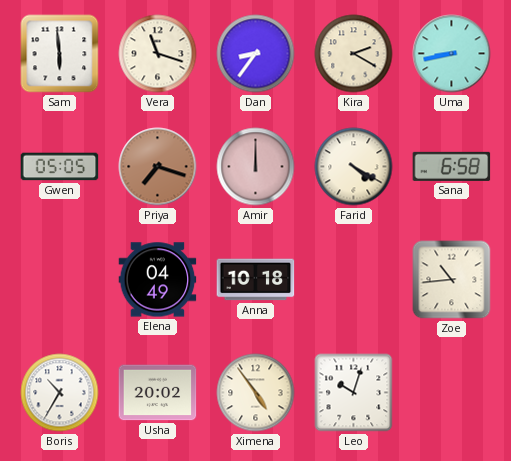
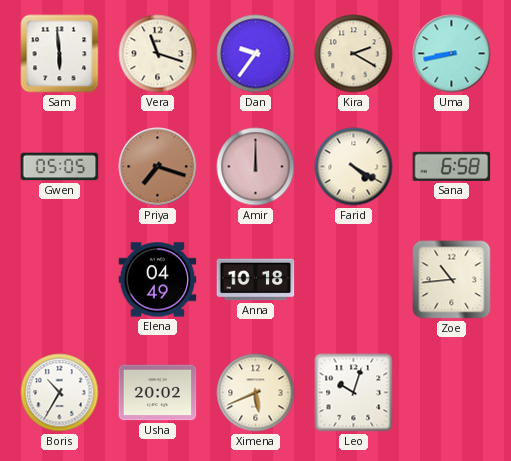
Dan: 8:36 -> 9:36 (256, 54)
Ximena: 4:54 -> 5:41 (256, 393)
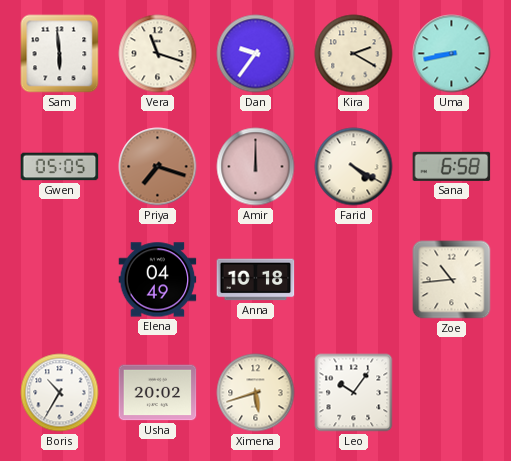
Ximena: 5:41 -> 5:42 (256, 393)
Leo: 10:03 -> 10:06 (354, 393)
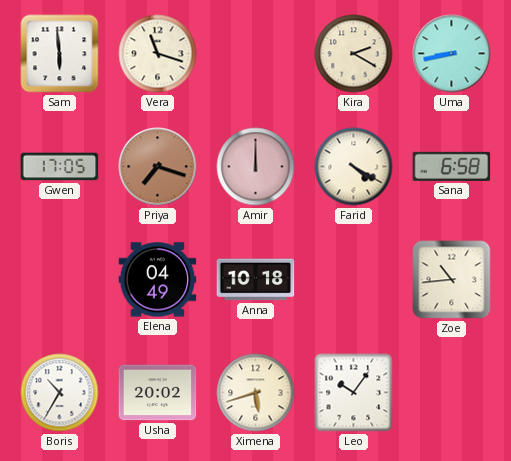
Dan: 9:36 -> none (256, 54)
Gwen: 05:05 -> 17:05 (60, 167)
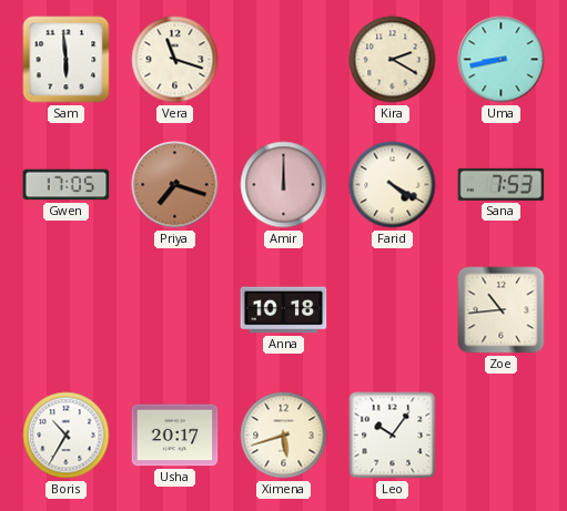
Sana: 6:58 -> 7:53 (502, 184)
Elena: 04:49 -> none (158, 280)
Usha: 20:02 -> 20:17 (175, 436)
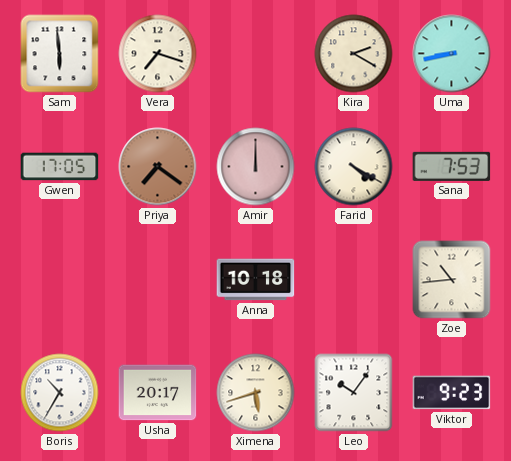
Vera: 11:18 -> 7:18 (158, 54)
Priya: 7:18 -> 7:21 (158, 167)
Viktor: none -> 9:23 (452, 393)
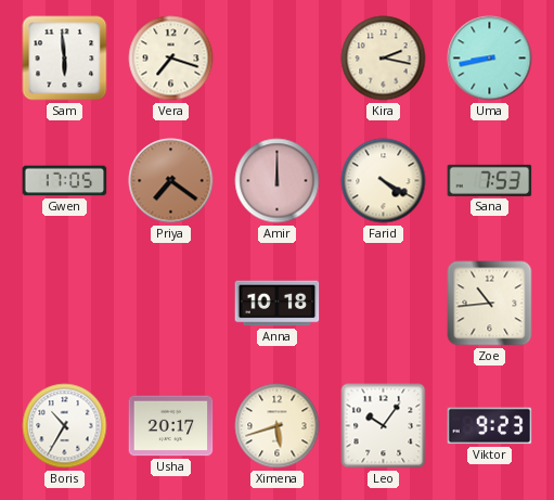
Kira: 2:20 -> 2:17 (384, 59)
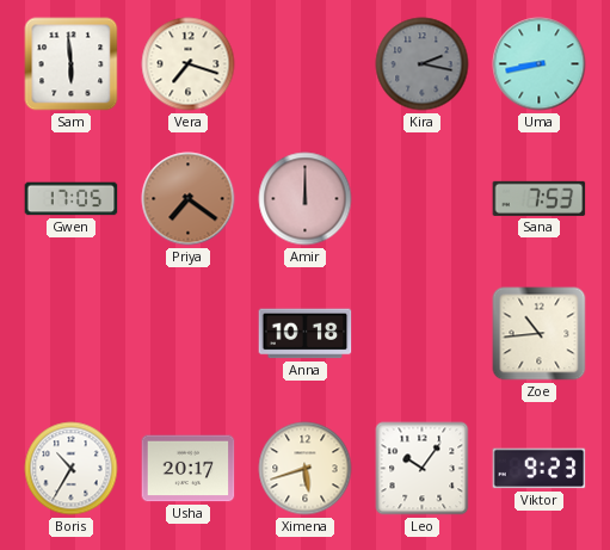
Kira dial: cream -> grey (423, 64)
Farid: 4:20 -> none (384, 181)
